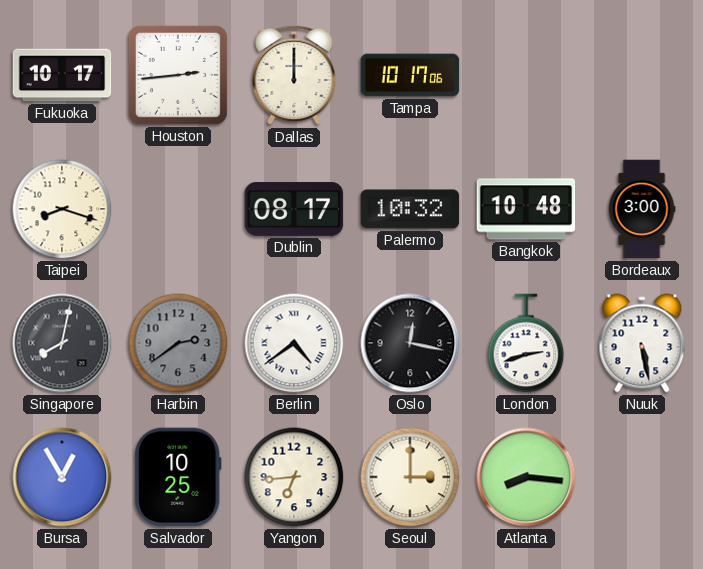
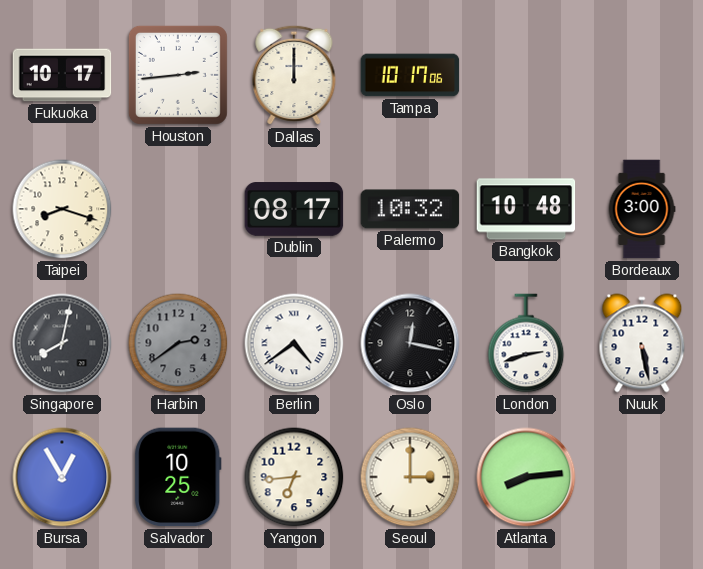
Atlanta: 8:16 -> 8:14 (526, 477)
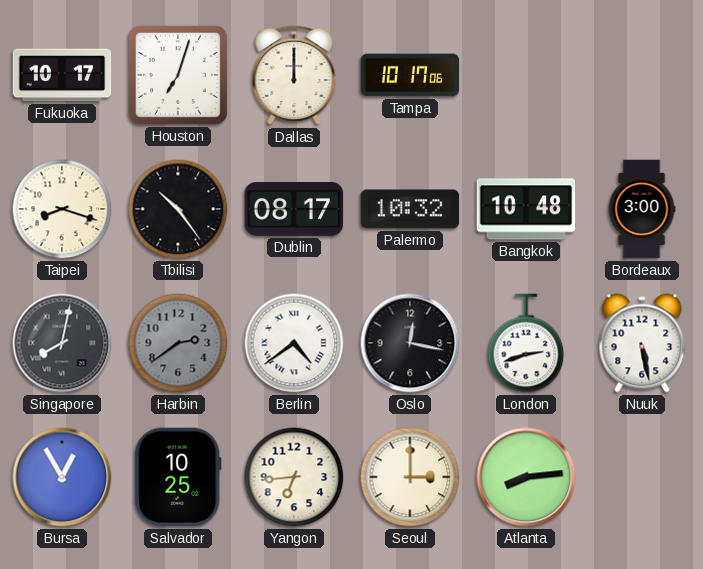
Houston: 2:44 -> 7:03 (178, 75)
Tbilisi: none -> 10:24 (178, 209)
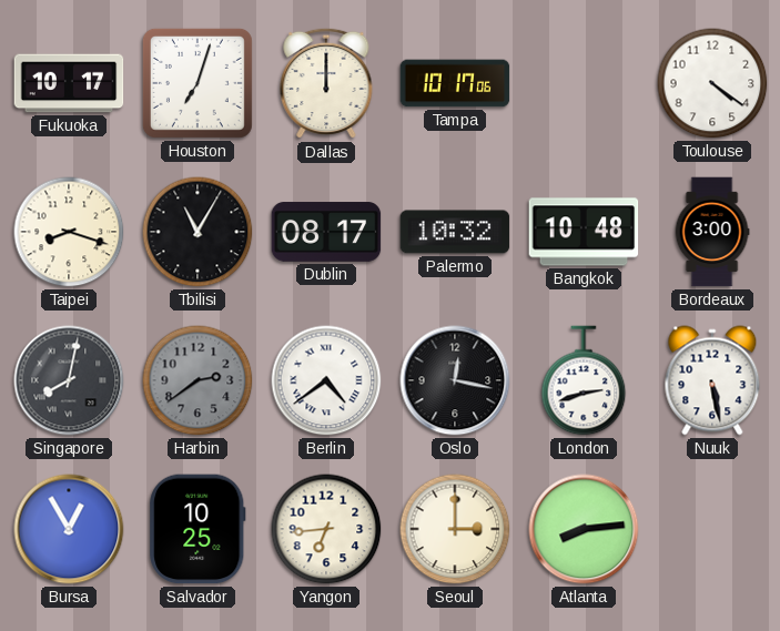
Toulouse: none -> 4:21 (712, 83)
Tbilisi: 10:24 -> 11:05 (197, 232)
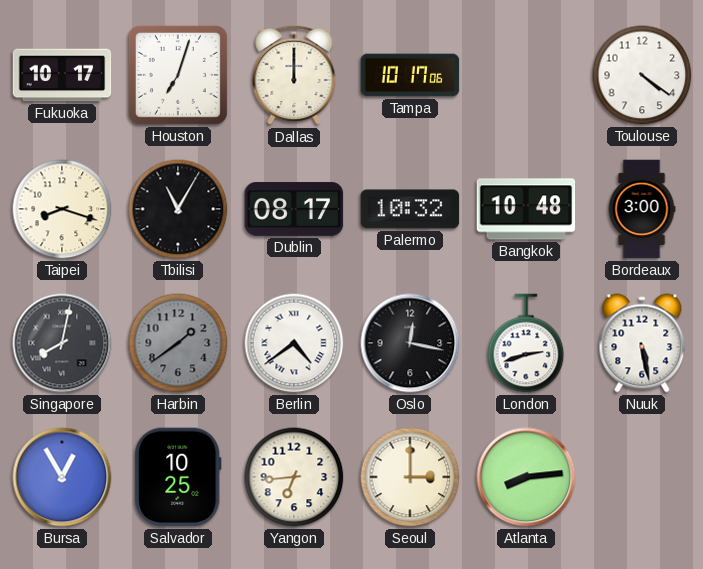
Harbin: 2:39 -> 1:39 (178, 343)
